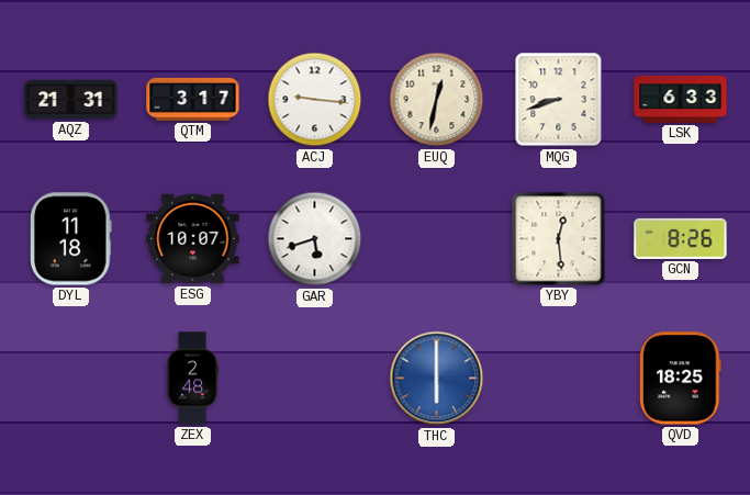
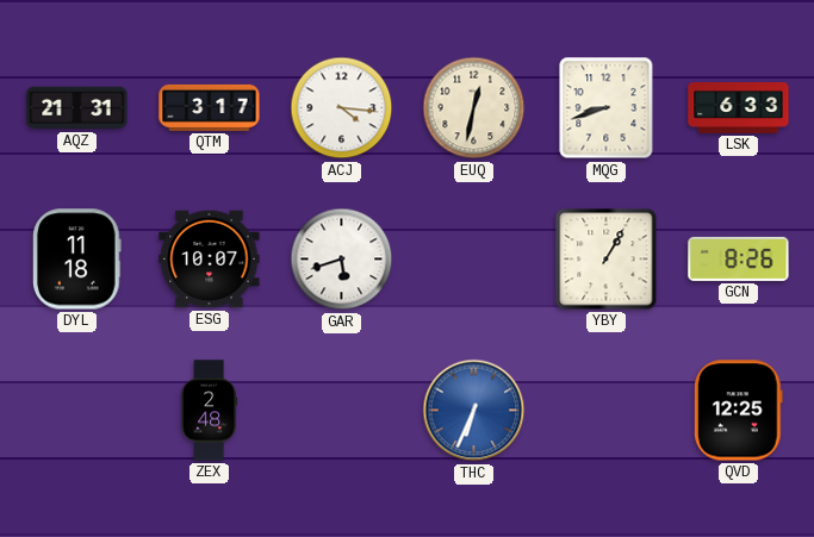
ACJ: 9:16 -> 4:16 (342, 108)
YBY: 12:29 -> 1:05 (607, 260)
THC: 6:00 -> 6:34 (474, 411)
QVD: 18:25 -> 12:25 (739, 411)
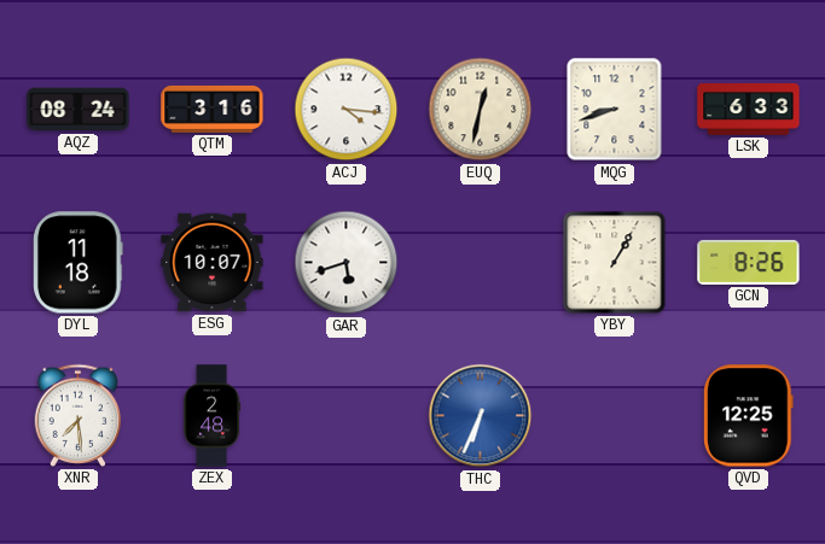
AQZ: 21:31 -> 08:24 (79, 110)
QTM: 3:17 -> 3:16 (213, 109)
XNR: none -> 7:29 (79, 415)
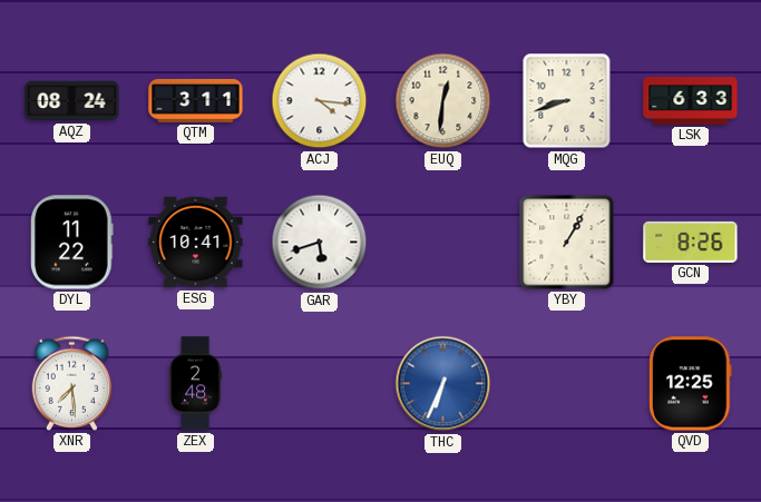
QTM: 3:16 -> 3:11 (196, 100)
EUQ: 12:32 -> 12:31 (443, 101)
DYL: 11:18 -> 11:22 (72, 243)
ESG: 10:07 -> 10:41 (196, 243)
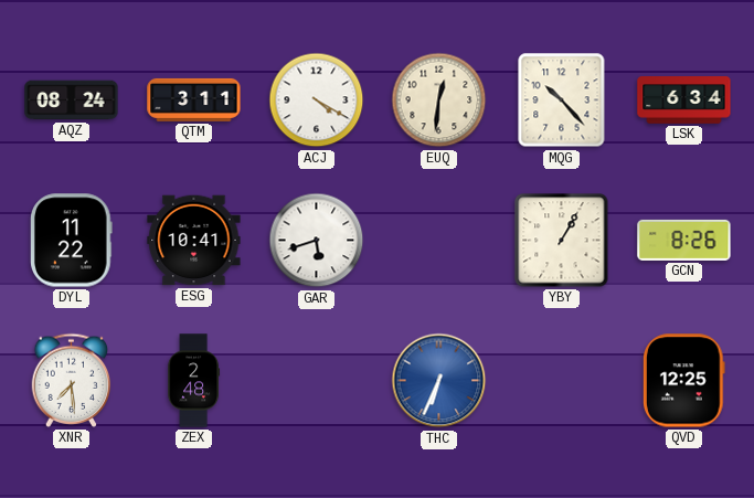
ACJ: 4:16 -> 4:20 (317, 100)
MQG: 8:42 -> 10:23 (562, 100)
LSK: 6:33 -> 6:34 (684, 100)
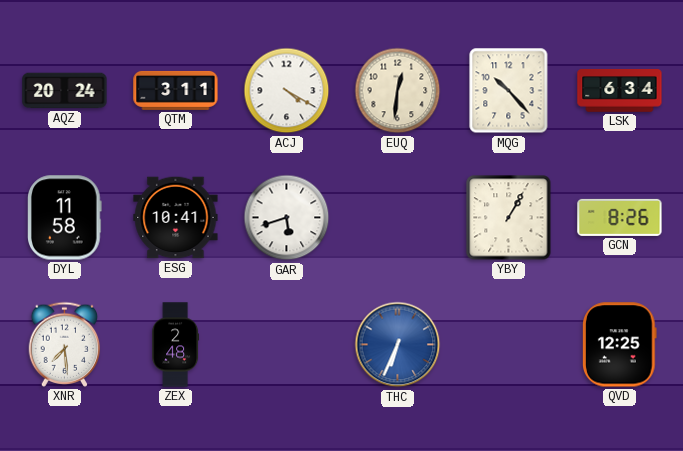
AQZ: 08:24 -> 20:24 (65, 91)
DYL: 11:22 -> 11:58 (65, 218)
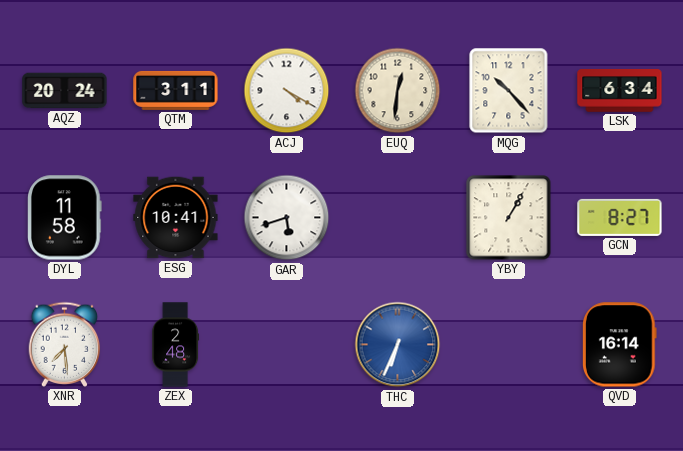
GCN: 8:26 -> 8:27 (620, 217)
QVD: 12:25 -> 16:14 (620, 345)
